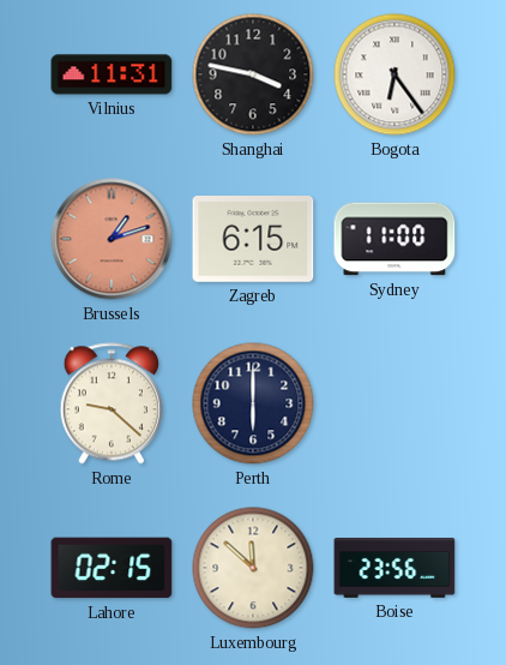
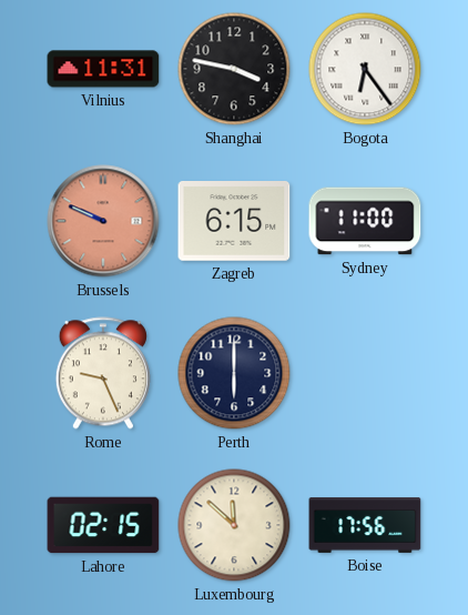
Brussels: 1:12 -> 9:49 (103, 221)
Rome: 9:22 -> 9:26 (103, 373)
Boise: 23:56 -> 17:56 (365, 525)
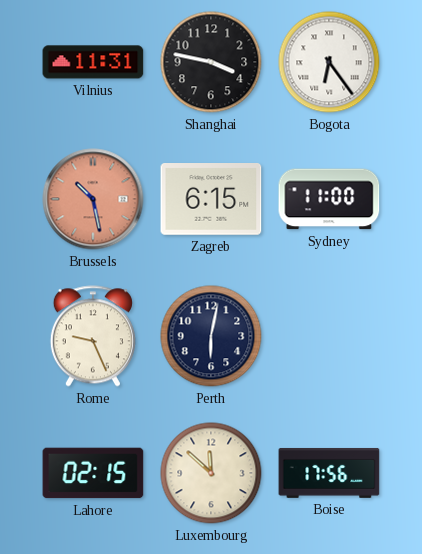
Brussels: 9:49 -> 10:28 (93, 199)
Perth: 6:00 -> 6:02 (211, 336)
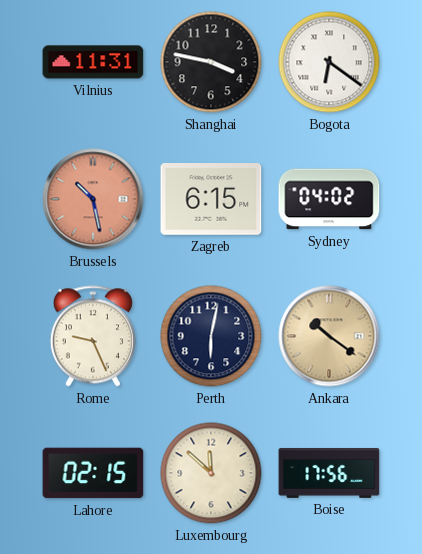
Bogota: 6:24 -> 6:21 (329, 62)
Sydney: 11:00 -> 04:02 (329, 199)
Ankara: none -> 10:21 (329, 336)
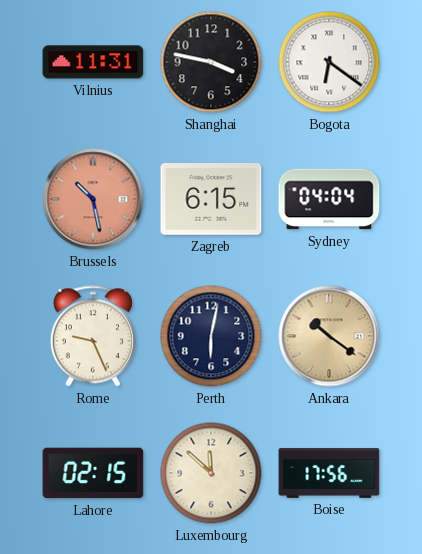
Sydney: 04:02 -> 04:04 (329, 199)
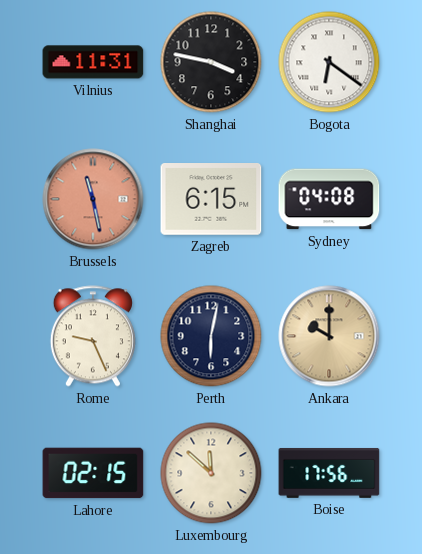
Brussels: 10:28 -> 11:28 (93, 199)
Sydney: 04:04 -> 04:08 (329, 199)
Ankara: 10:21 -> 10:00 (329, 336)
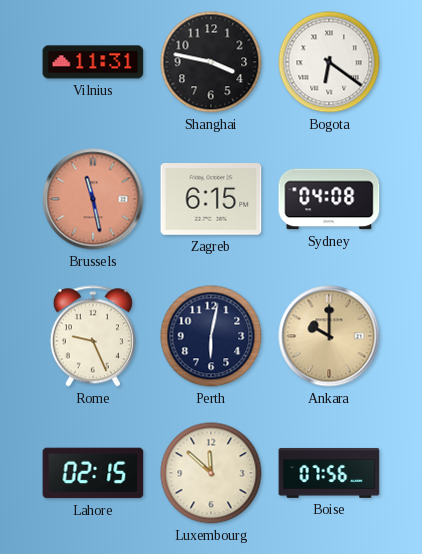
Boise: 17:56 -> 07:56 (329, 473)
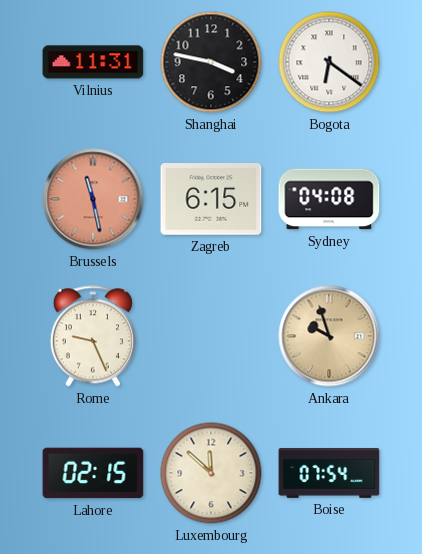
Perth: 6:02 -> none (211, 336)
Ankara: 10:00 -> 9:57 (329, 336)
Boise: 07:56 -> 07:54 (329, 473)
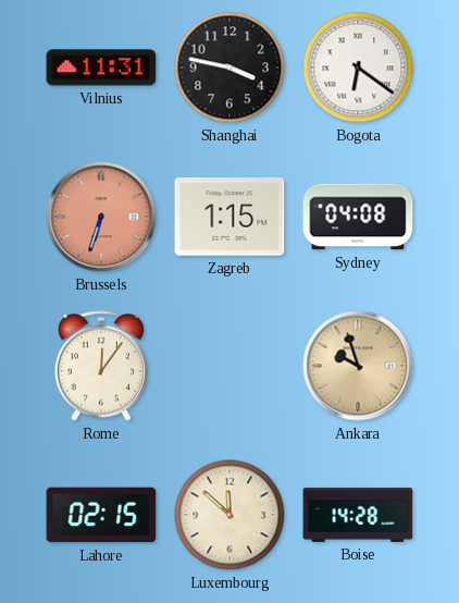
Brussels: 11:28 -> 6:33 (101, 217)
Zagreb: 6:15 -> 1:15 (230, 218)
Rome: 9:26 -> 12:06 (101, 366)
Boise: 07:54 -> 14:28 (358, 515)
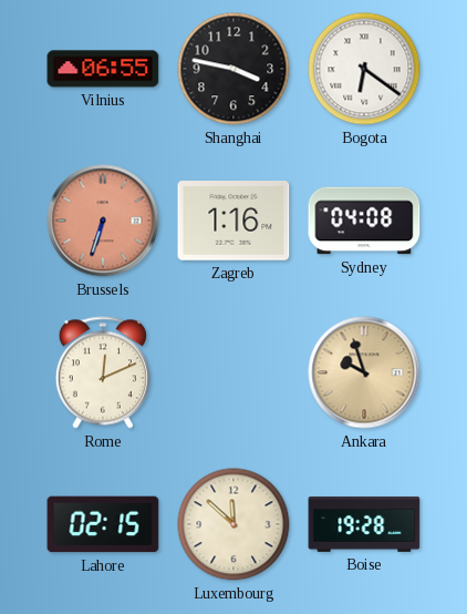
Vilnius: 11:31 -> 06:55 (103, 69)
Zagreb: 1:15 -> 1:16 (233, 222)
Rome: 12:06 -> 12:11 (103, 372)
Boise: 14:28 -> 19:28 (364, 524)
